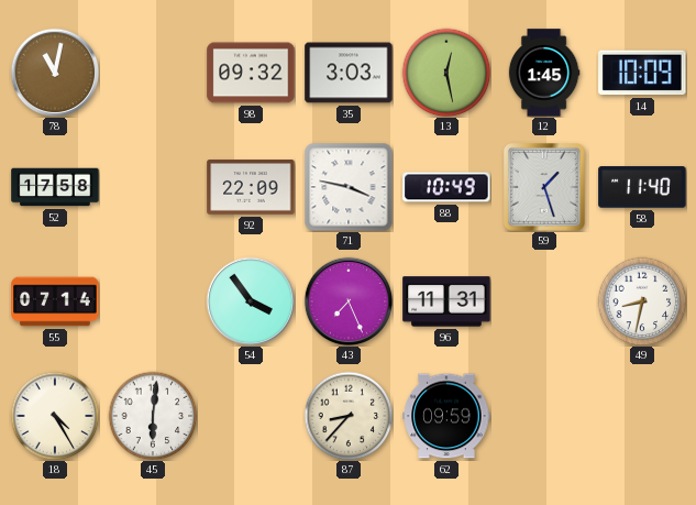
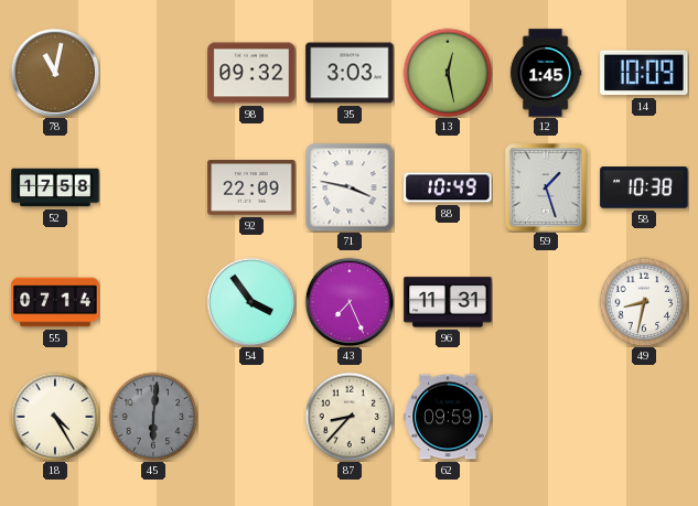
58: 11:40 -> 10:38 (644, 187)
45 dial: white -> grey (153, 417)
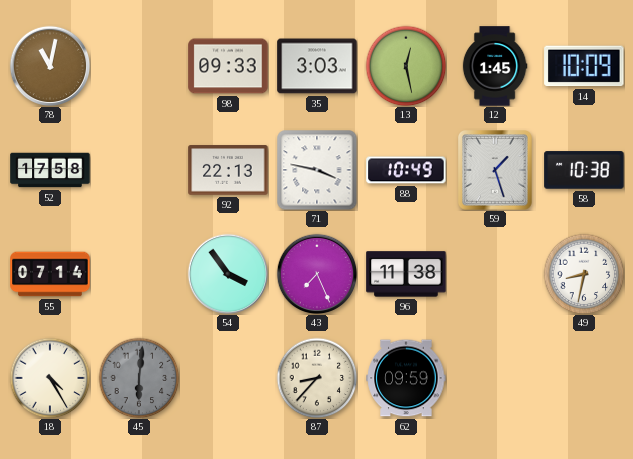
98: 09:32 -> 09:33 (228, 66)
92: 22:09 -> 22:13 (228, 170)
96: 11:31 -> 11:38 (406, 274)
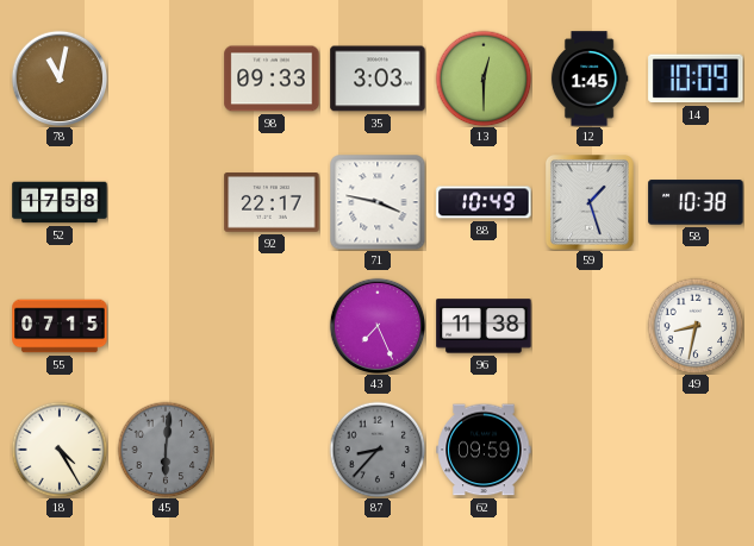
13: 12:28 -> 12:30 (484, 79)
92: 22:13 -> 22:17 (272, 202)
55: 07:14 -> 07:15 (60, 326)
54: 3:54 -> none (228, 274)
87 dial: cream -> grey (378, 450)
